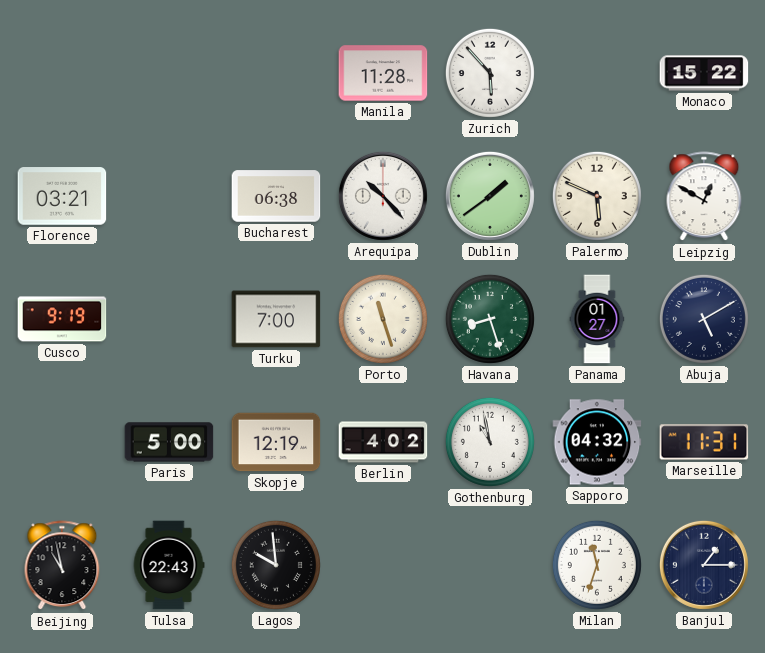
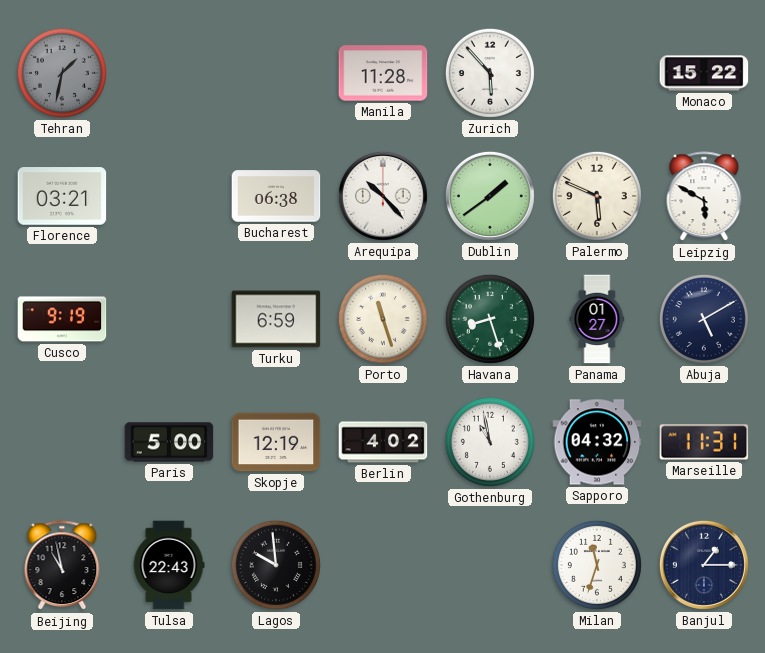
Tehran: none -> 1:32 (62, 73)
Leipzig: 12:50 -> 5:50 (704, 197)
Turku: 7:00 -> 6:59 (276, 319)
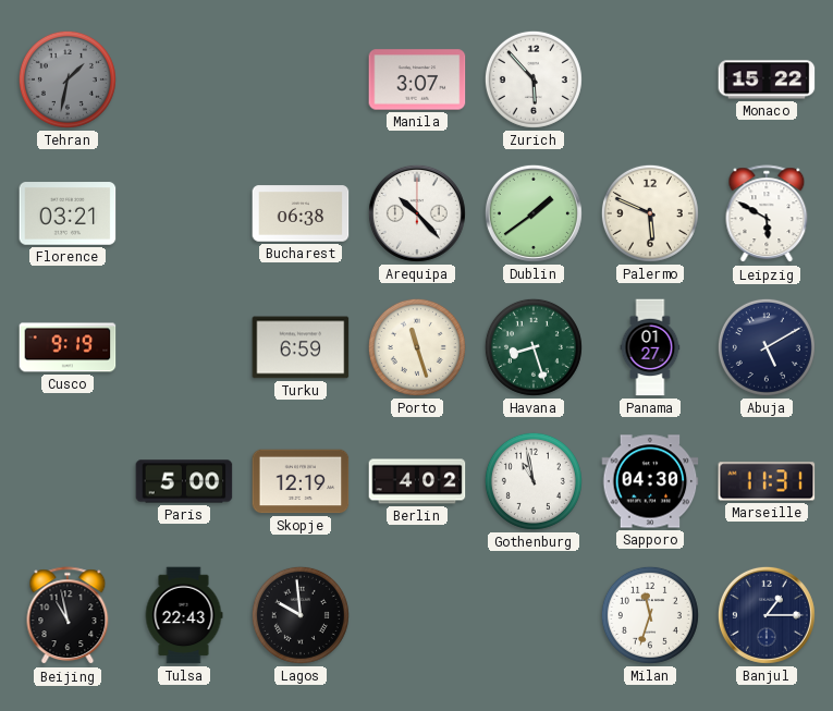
Manila: 11:28 -> 3:07 (417, 79)
Sapporo: 04:32 -> 04:30 (650, 481)
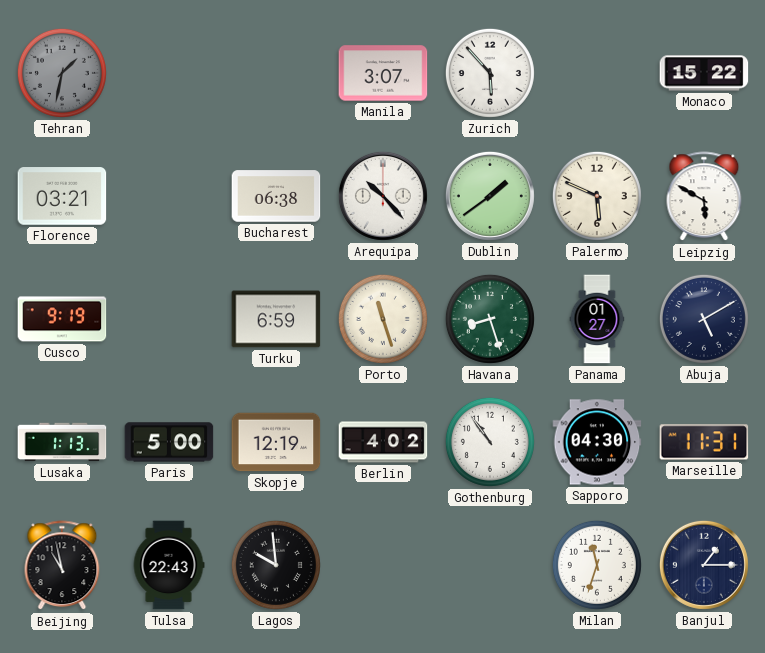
Lusaka: none -> 1:13 (62, 442)
Gothenburg: 10:58 -> 10:54 (490, 442)
